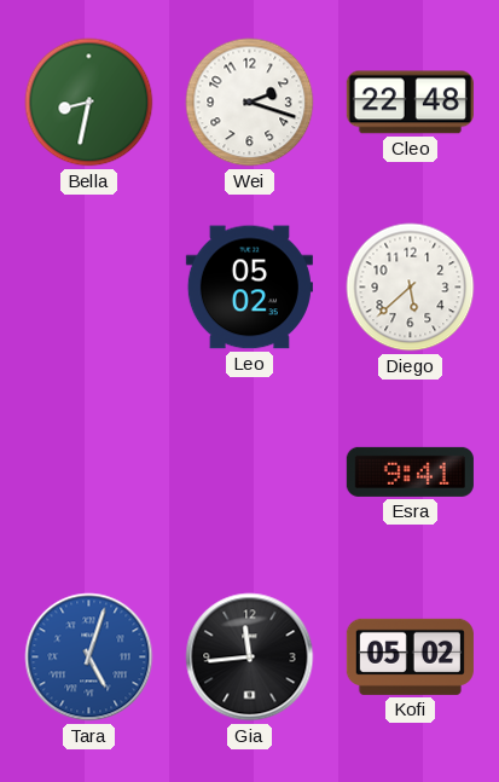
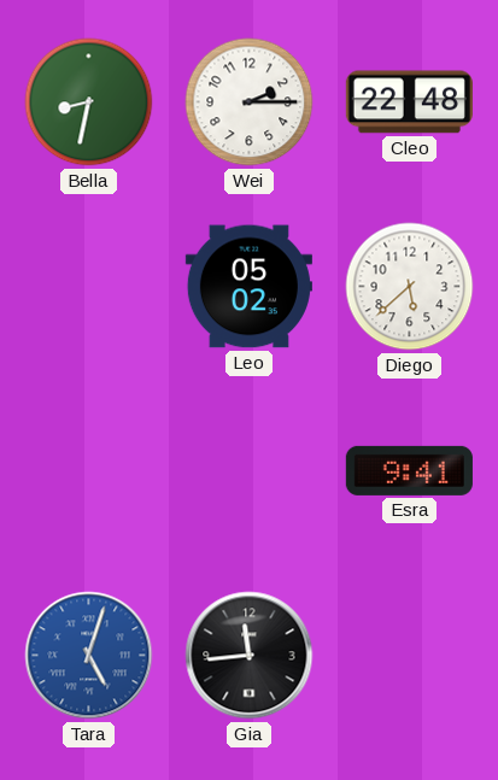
Wei: 2:18 -> 2:15 (250, 102)
Kofi: 05:02 -> none (410, 656)
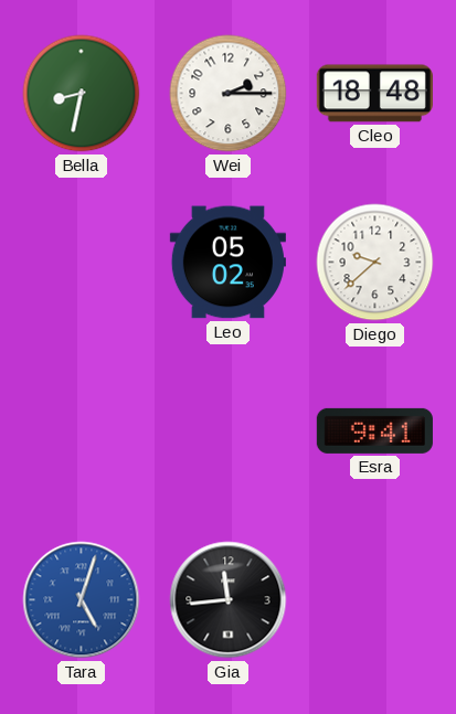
Cleo: 22:48 -> 18:48 (374, 94)
Diego: 5:38 -> 9:38 (375, 263)
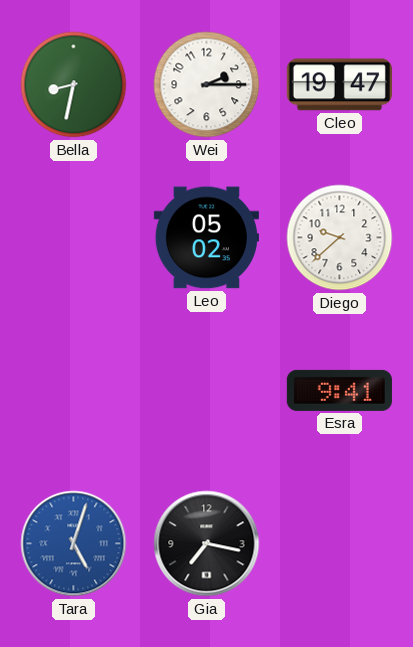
Cleo: 18:48 -> 19:47 (339, 85)
Gia: 11:44 -> 7:17 (207, 544)
